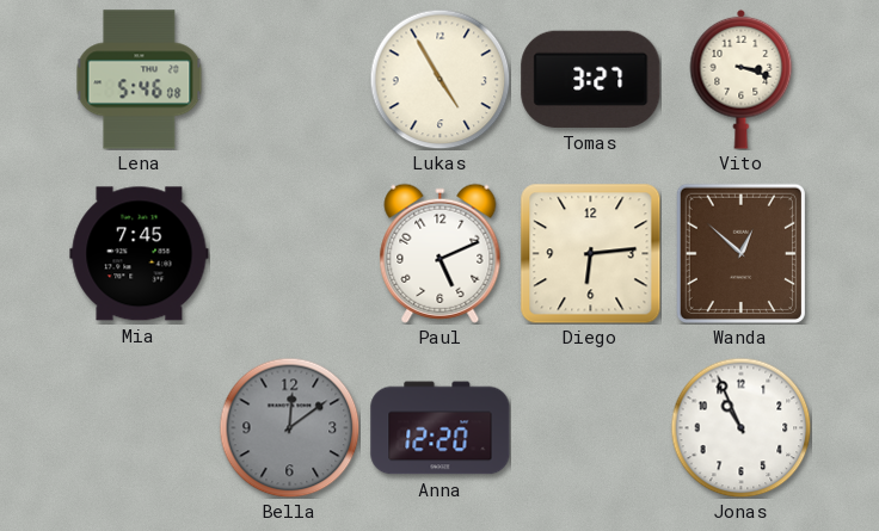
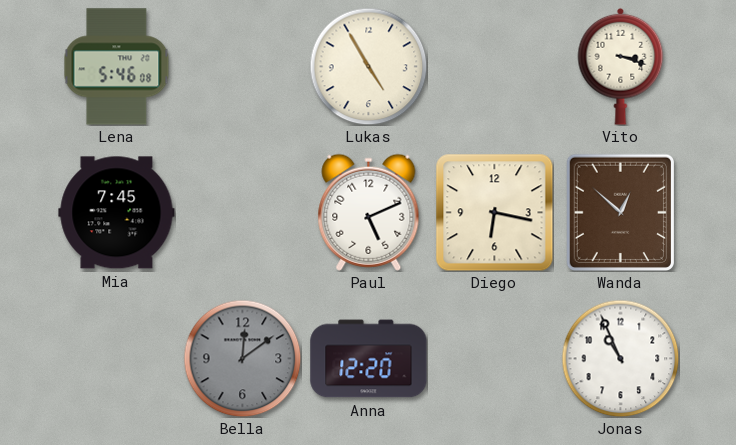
Tomas: 3:27 -> none (591, 79)
Diego: 6:14 -> 6:17 (494, 212)
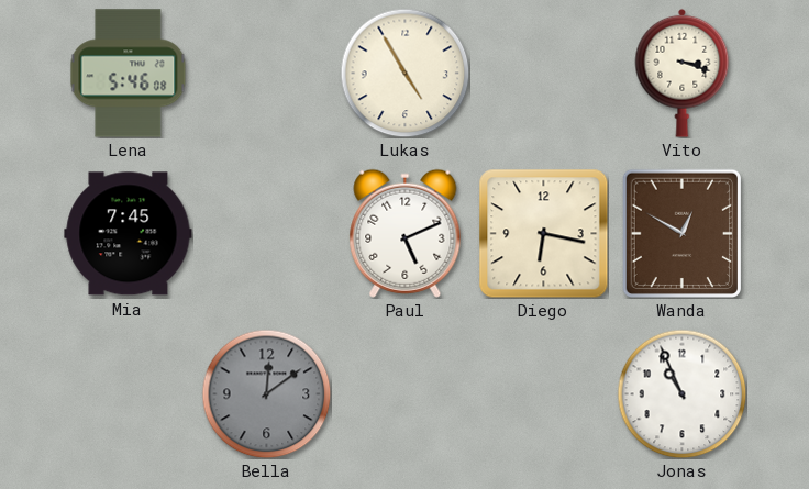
Wanda: 12:52 -> 12:50 (681, 233)
Anna: 12:20 -> none (369, 359)
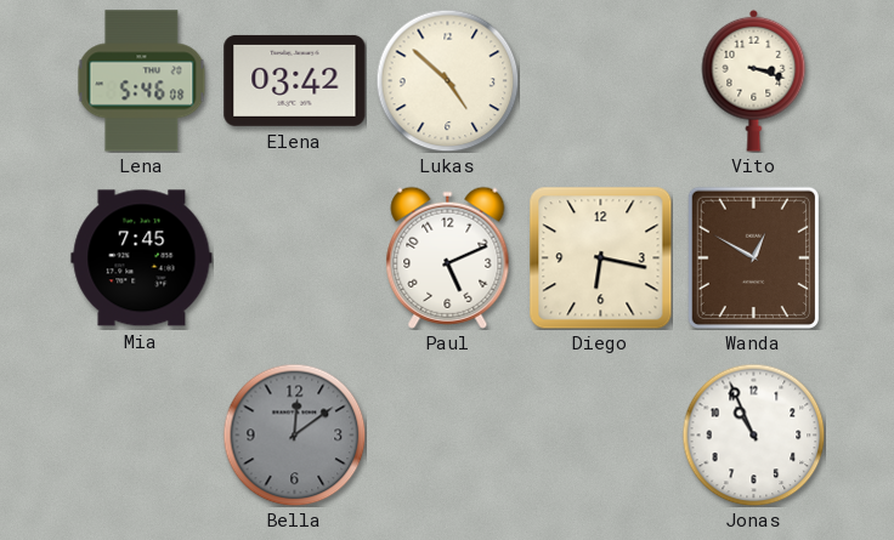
Elena: none -> 03:42 (295, 80)
Lukas: 4:55 -> 4:52 (447, 80)
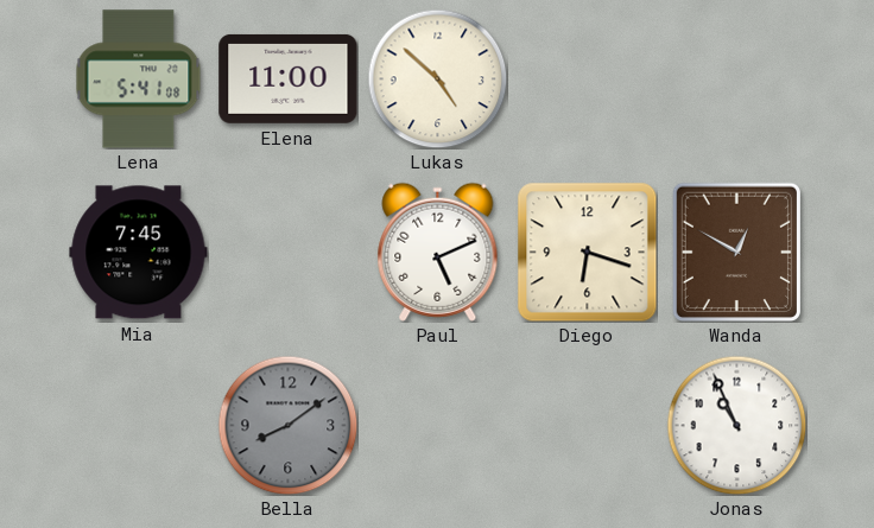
Lena: 5:46 -> 5:41 (139, 79)
Elena: 03:42 -> 11:00 (289, 78)
Vito: 3:18 -> none (754, 80)
Diego: 6:17 -> 6:18 (587, 252)
Bella: 12:09 -> 8:09 (287, 425)
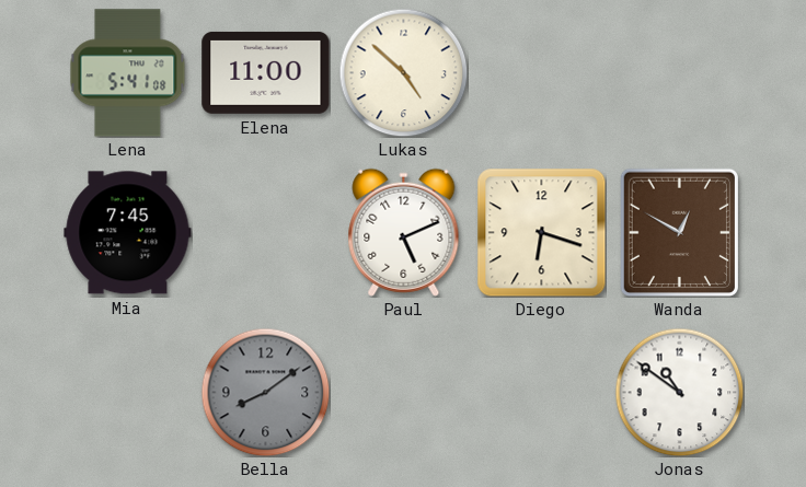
Jonas: 10:56 -> 10:51 (679, 392)
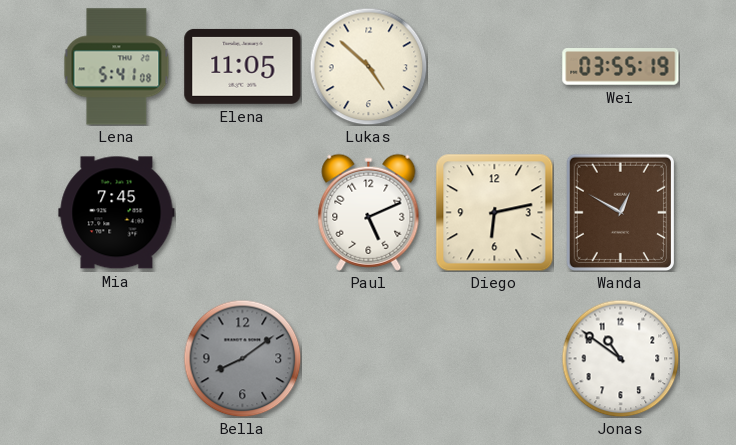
Elena: 11:00 -> 11:05 (243, 66)
Wei: none -> 03:55 (621, 67)
Diego: 6:18 -> 6:13 (494, 212)
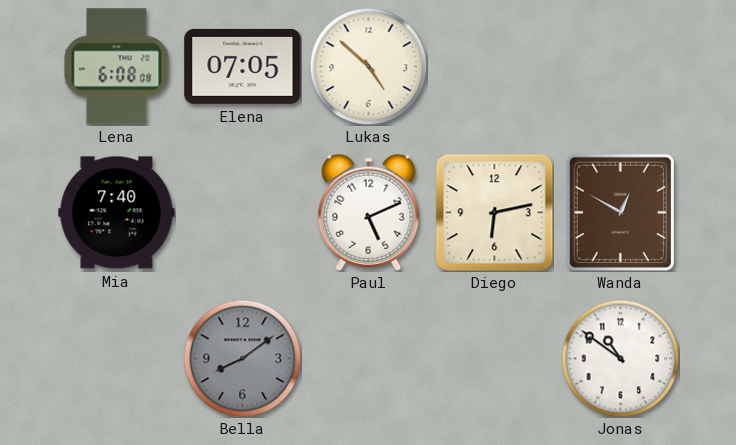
Lena: 5:41 -> 6:08 (117, 67)
Elena: 11:05 -> 07:05 (243, 66)
Wei: 03:55 -> none (621, 67)
Mia: 7:45 -> 7:40 (117, 213)
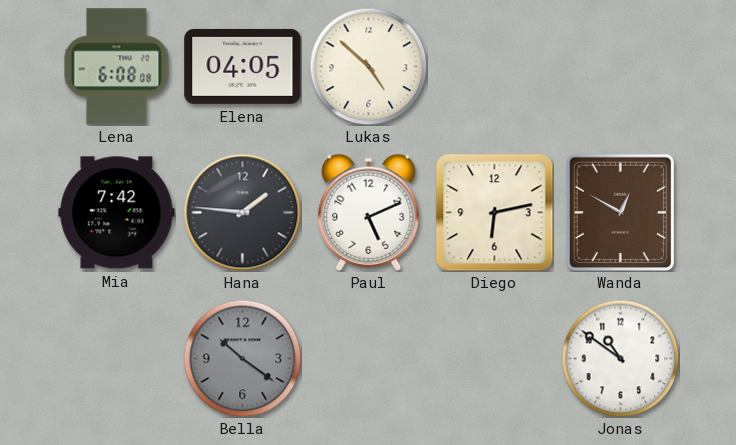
Elena: 07:05 -> 04:05 (243, 66)
Mia: 7:40 -> 7:42 (117, 213)
Hana: none -> 1:46 (242, 212)
Bella: 8:09 -> 10:21 (242, 358)
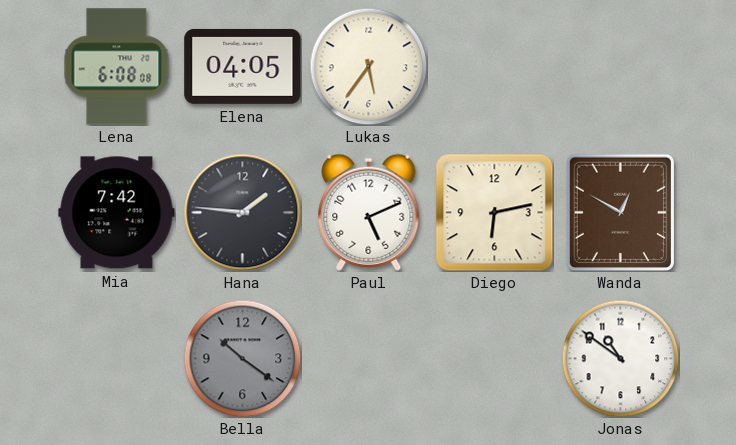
Lukas: 4:52 -> 5:36 (368, 66)
